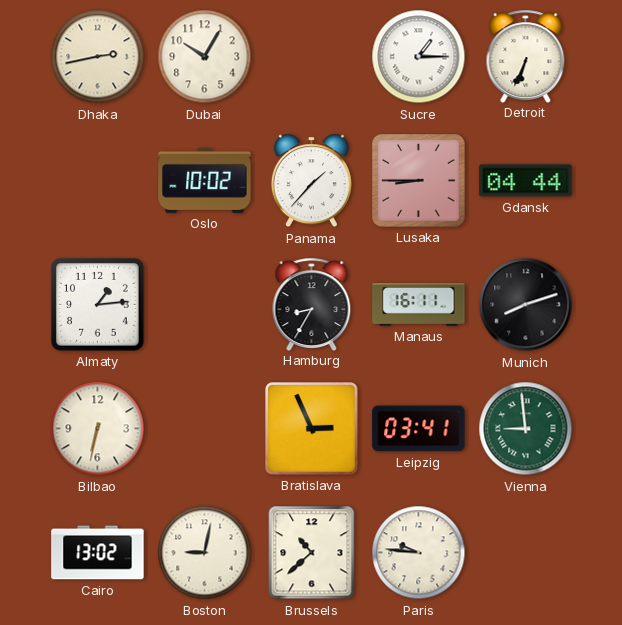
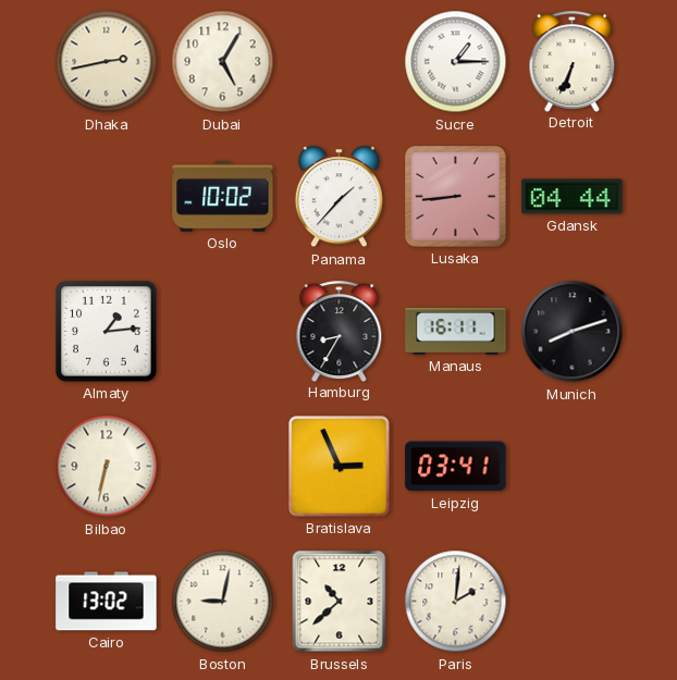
Dubai: 10:05 -> 5:05 (223, 62)
Lusaka: 8:45 -> 8:44 (456, 197)
Vienna: 8:59 -> none (526, 429)
Paris: 9:46 -> 2:01 (456, 602)
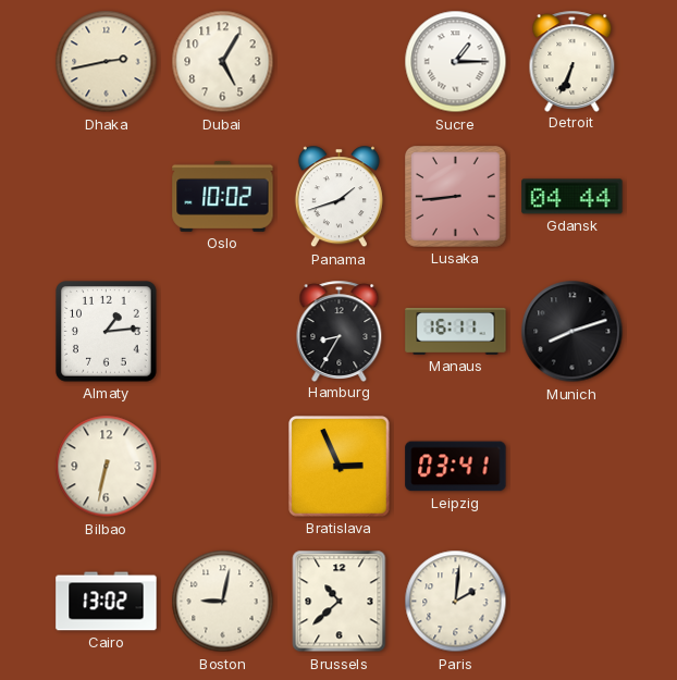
Panama: 1:37 -> 1:42 (338, 197)
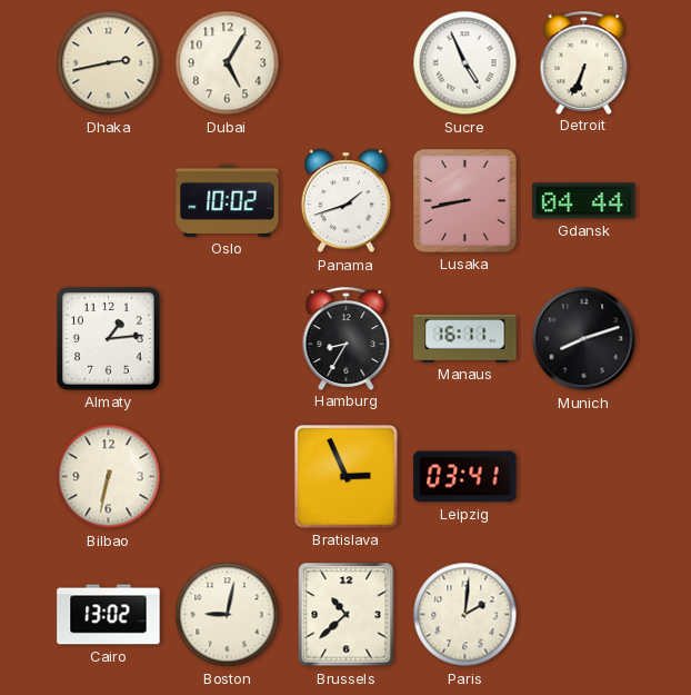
Sucre: 1:15 -> 4:56 (465, 63)
Lusaka: 8:44 -> 8:43 (465, 201)
